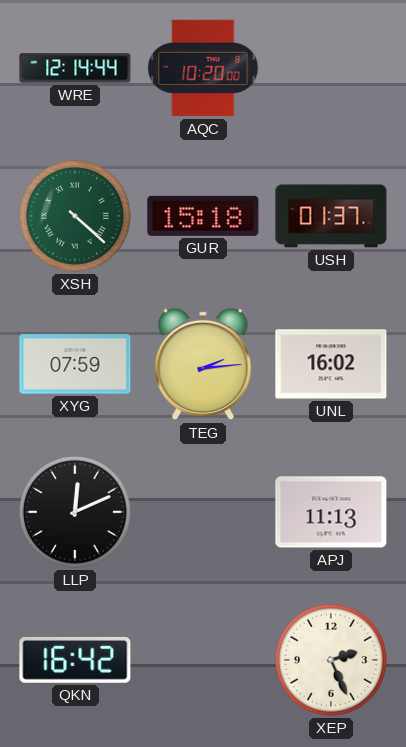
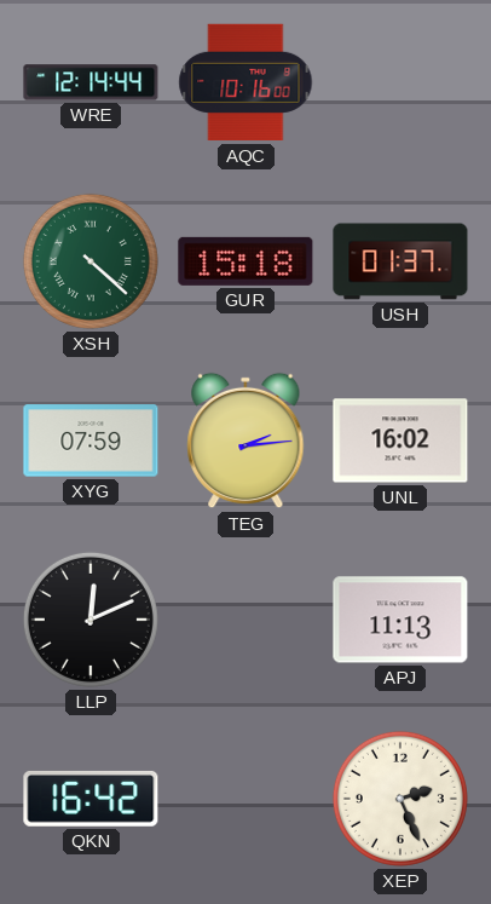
AQC: 10:20 -> 10:16 (245, 82)
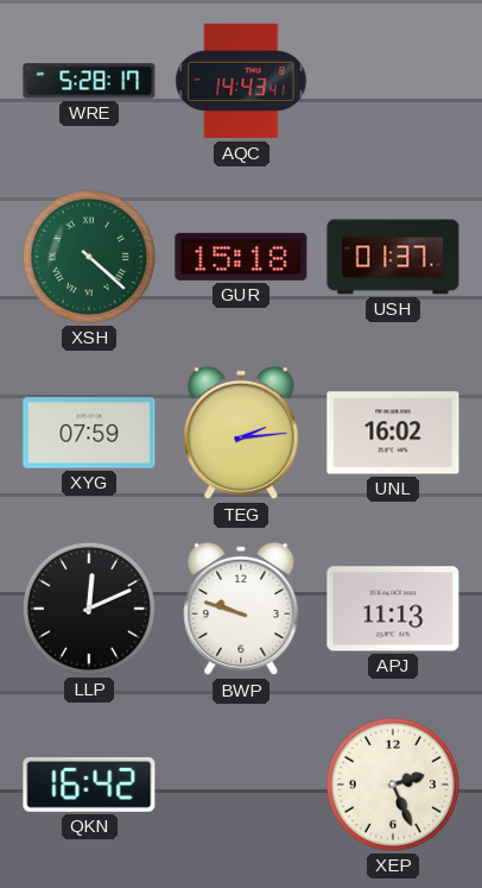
WRE: 12:14 -> 5:28 (89, 81)
AQC: 10:16 -> 14:43 (241, 81)
BWP: none -> 9:48 (241, 609)
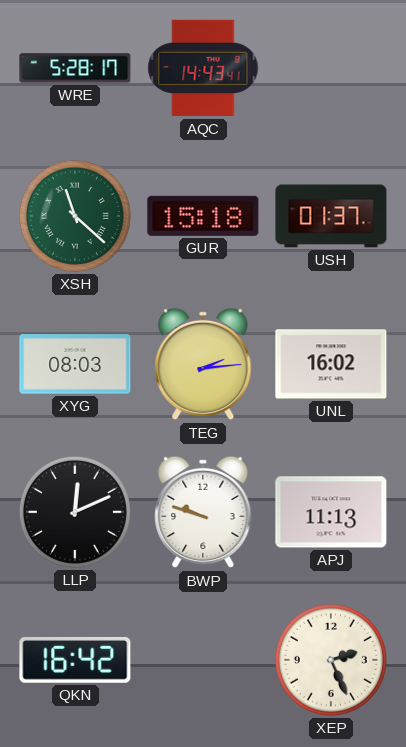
XSH: 4:22 -> 11:22 (75, 216)
XYG: 07:59 -> 08:03 (75, 364)
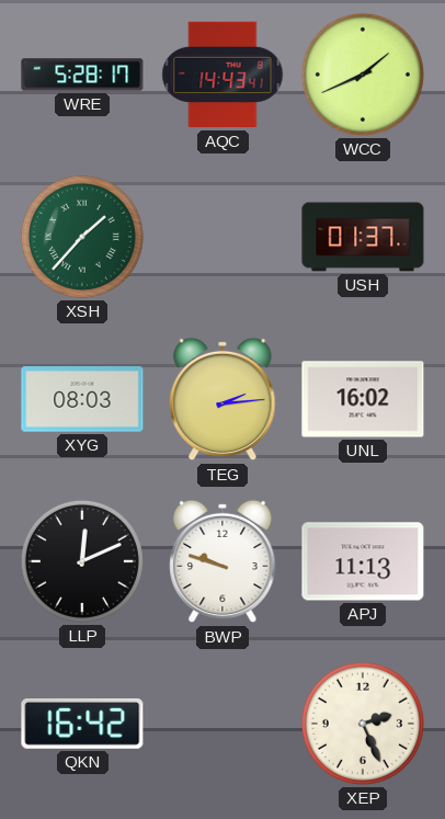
WCC: none -> 1:41 (363, 75)
XSH: 11:22 -> 1:37 (82, 237)
GUR: 15:18 -> none (203, 216)
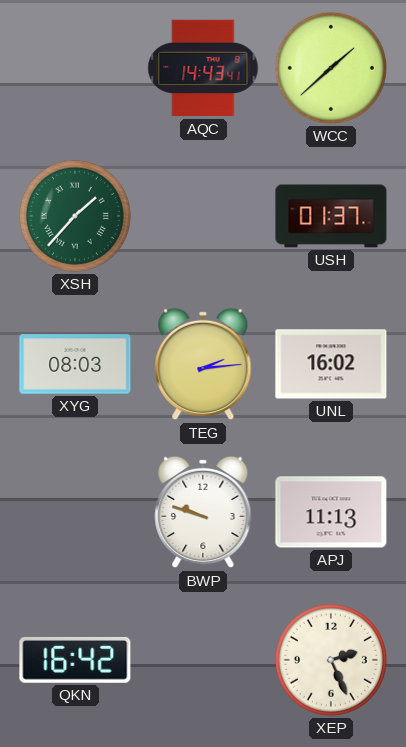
WRE: 5:28 -> none (82, 75)
WCC: 1:41 -> 1:38 (331, 68)
LLP: 12:11 -> none (82, 561)
